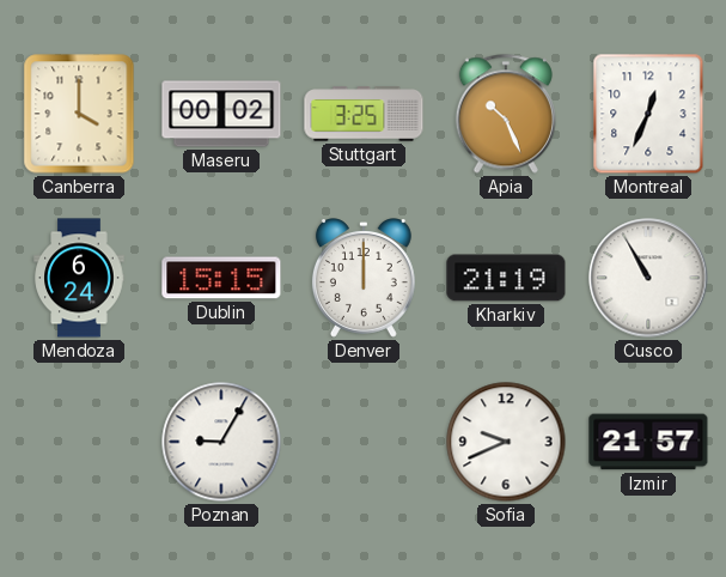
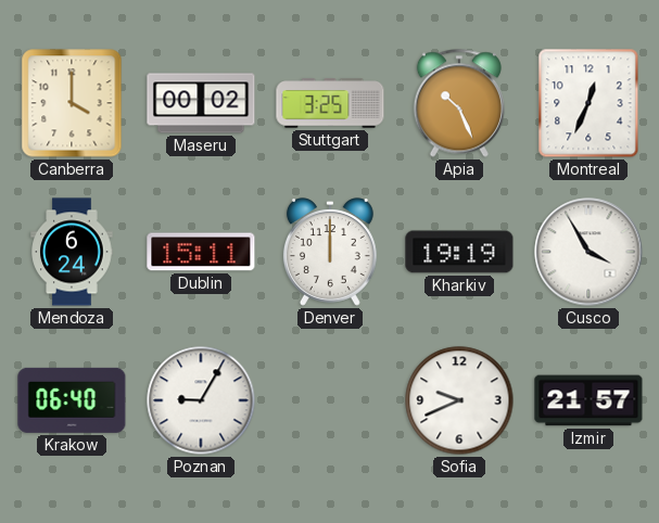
Dublin: 15:15 -> 15:11 (201, 252)
Kharkiv: 21:19 -> 19:19 (459, 252)
Cusco: 10:55 -> 3:55 (588, 252)
Krakow: none -> 06:40 (72, 400)
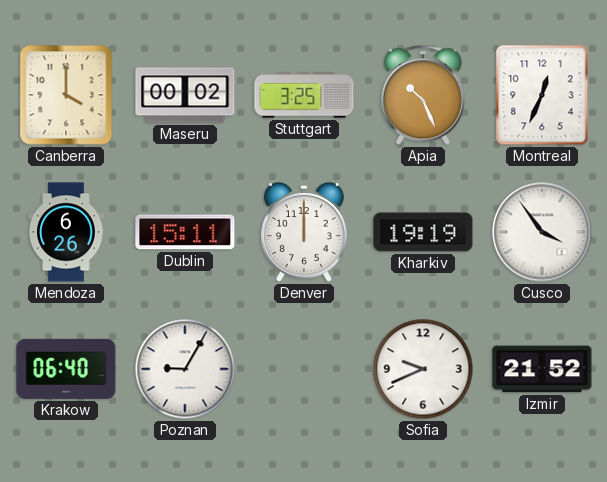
Mendoza: 6:24 -> 6:26 (66, 232)
Cusco: 3:55 -> 3:54 (542, 232)
Izmir: 21:57 -> 21:52 (542, 369)
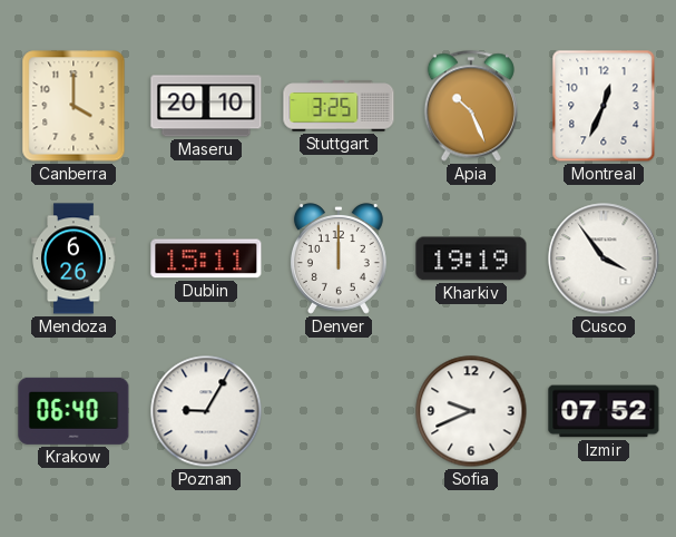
Maseru: 00:02 -> 20:10 (206, 106)
Izmir: 21:52 -> 07:52 (604, 411)
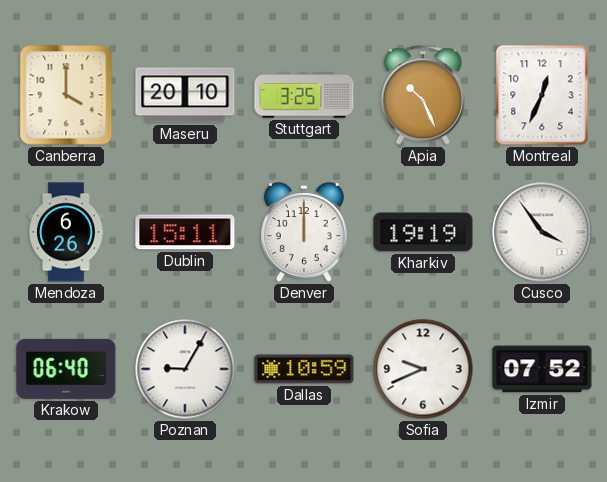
Dallas: none -> 10:59 (304, 369)
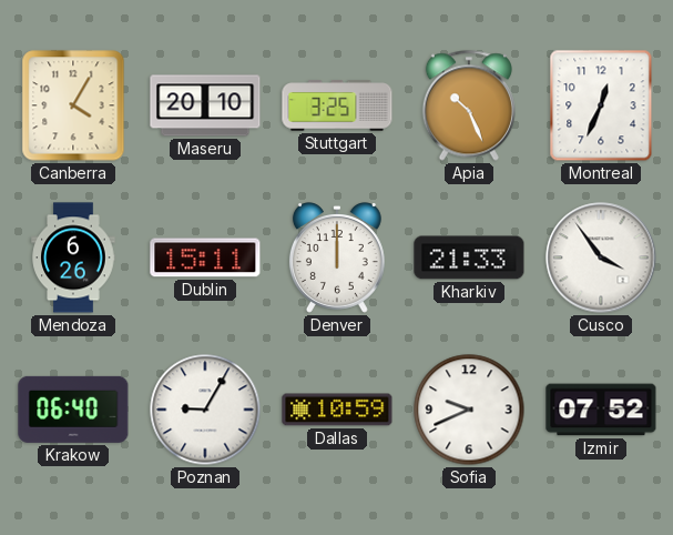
Canberra: 4:00 -> 4:05 (73, 105)
Kharkiv: 19:19 -> 21:33 (469, 258)
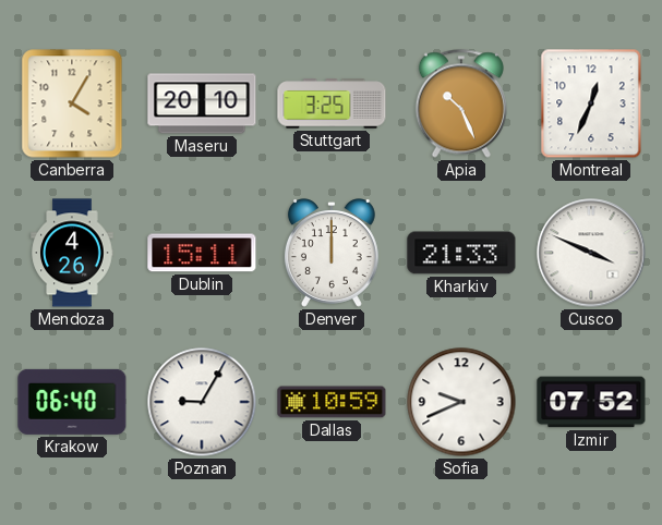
Mendoza: 6:26 -> 4:26 (72, 253)
Cusco: 3:54 -> 3:49 (591, 253)
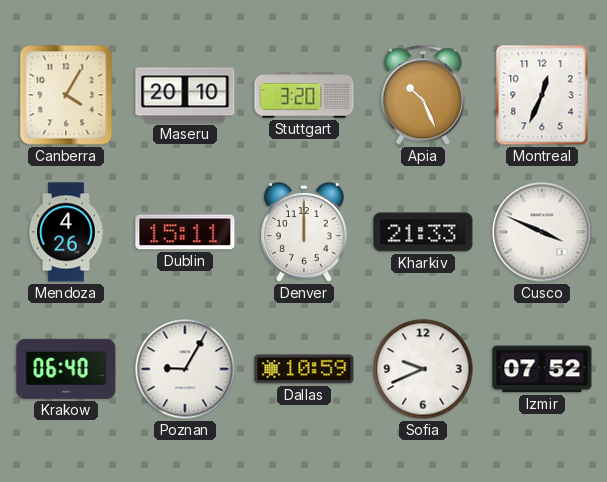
Stuttgart: 3:25 -> 3:20 (304, 95)
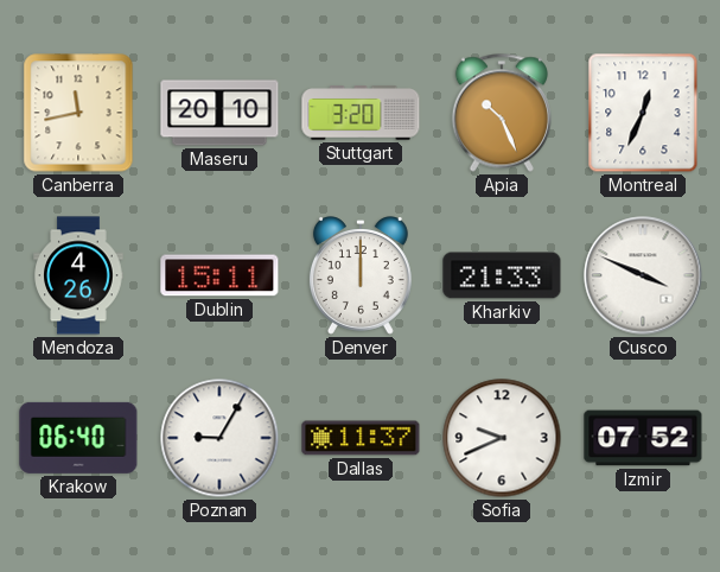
Canberra: 4:05 -> 11:43 (78, 113)
Dallas: 10:59 -> 11:37 (361, 438)
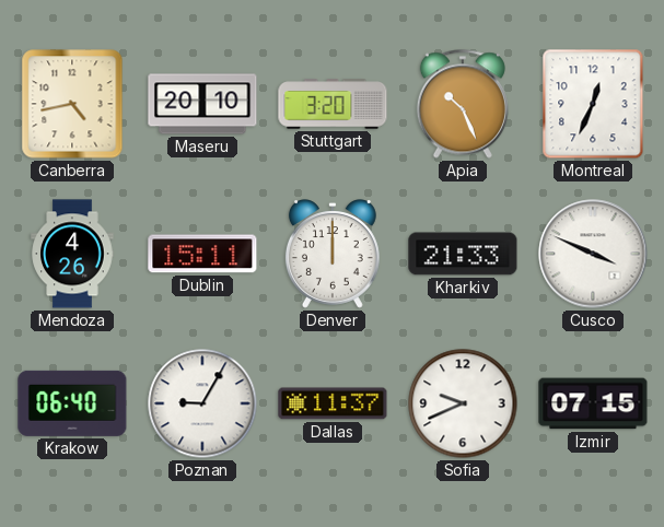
Canberra: 11:43 -> 4:43 (72, 104)
Izmir: 07:52 -> 07:15 (593, 403)
